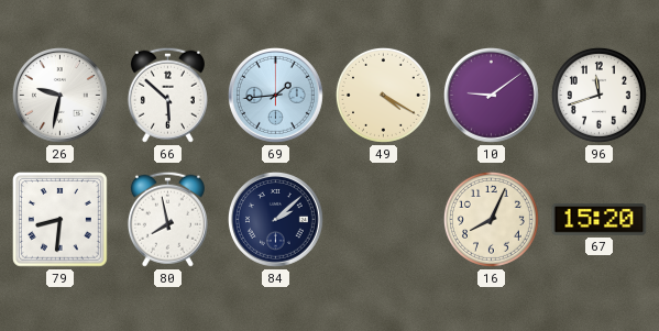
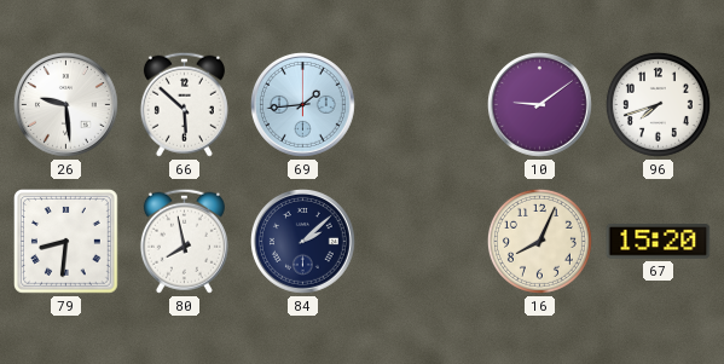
26: 9:32 -> 9:29 (66, 105)
49: 4:20 -> none (383, 95)
96: 11:42 -> 7:42 (658, 104)
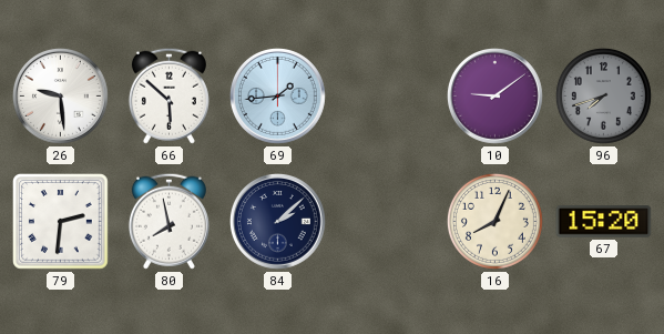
96 dial: white -> grey (603, 95)
79: 8:31 -> 2:31 (61, 222)
